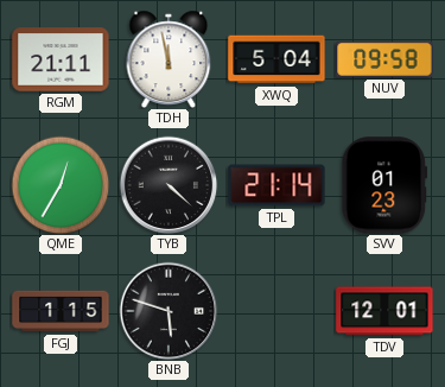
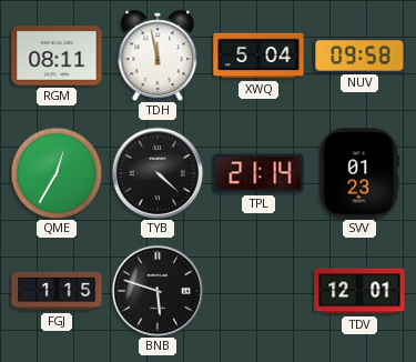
RGM: 21:11 -> 08:11 (57, 56)
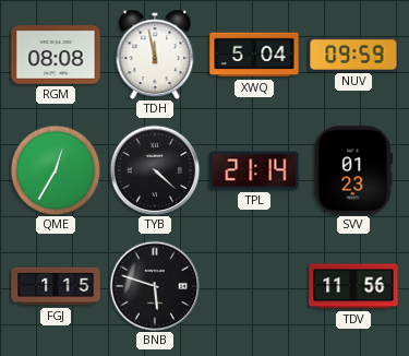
RGM: 08:11 -> 08:08 (56, 55)
NUV: 09:58 -> 09:59 (353, 55)
TDV: 12:01 -> 11:56 (353, 286)
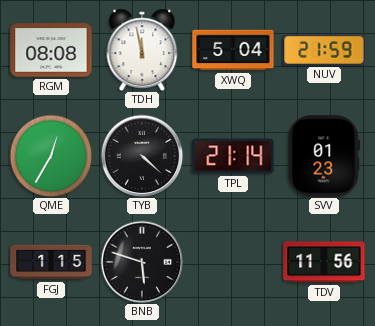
NUV: 09:59 -> 21:59 (324, 50)
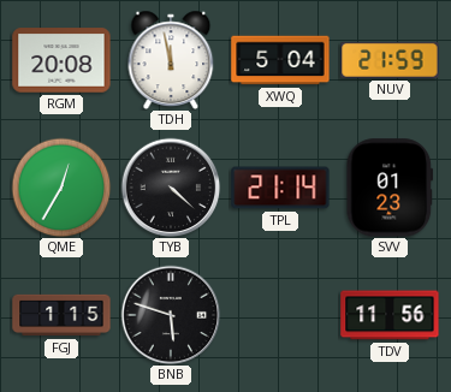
RGM: 08:08 -> 20:08 (61, 60)
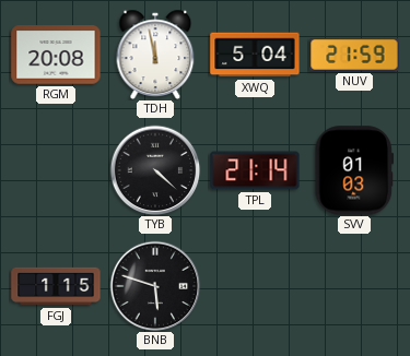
QME: 12:35 -> none (61, 188)
SVV: 01:23 -> 01:03 (354, 170)
TDV: 11:56 -> none (390, 315)
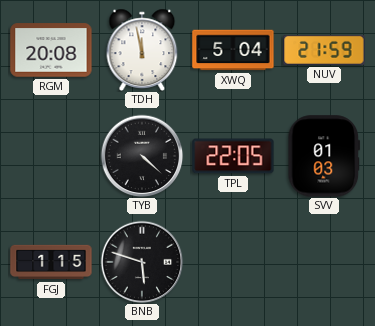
TPL: 21:14 -> 22:05 (233, 156)
